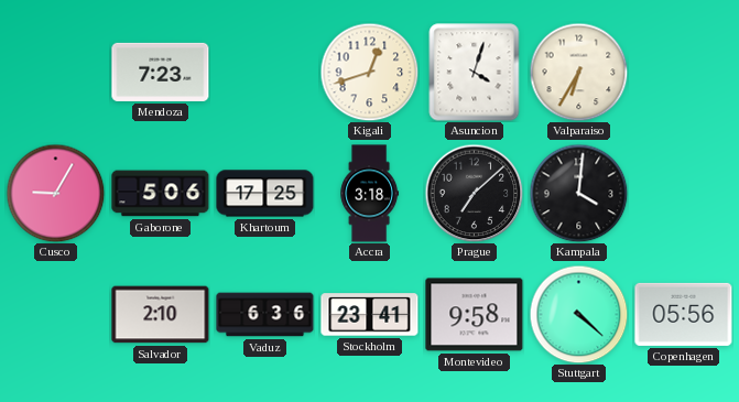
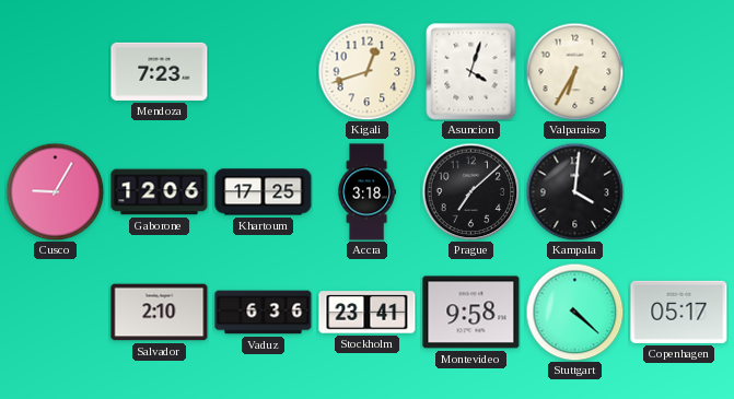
Gaborone: 5:06 -> 12:06 (160, 192)
Copenhagen: 05:56 -> 05:17 (679, 312)
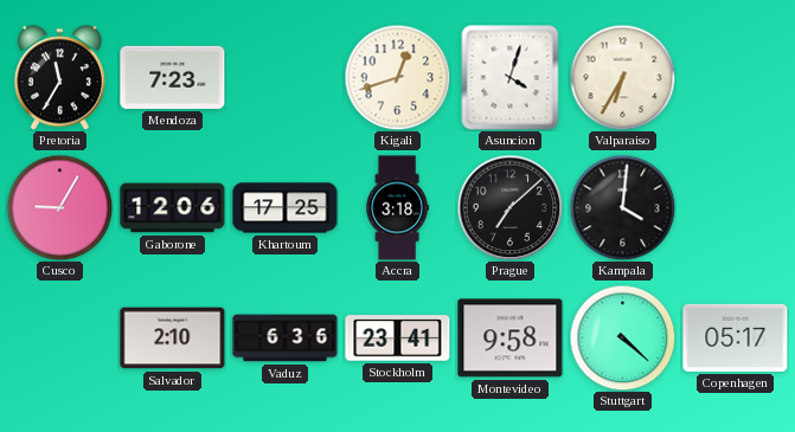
Pretoria: none -> 11:35 (59, 78)
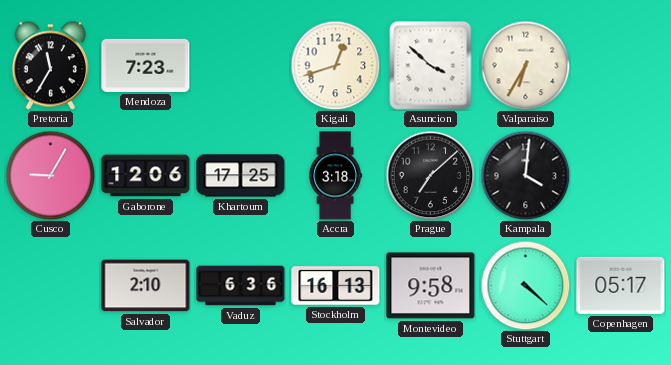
Asuncion: 4:03 -> 3:52 (431, 66)
Stockholm: 23:41 -> 16:13 (336, 286)
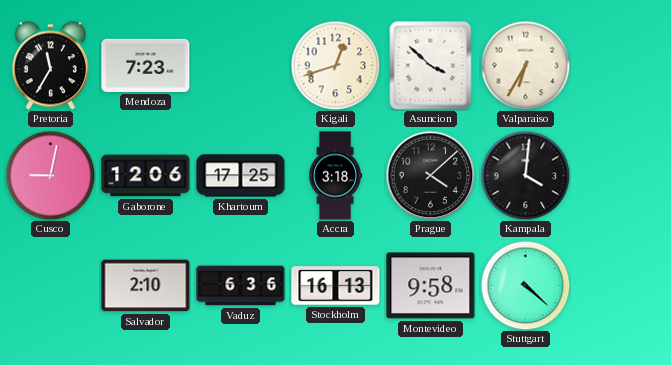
Cusco: 9:05 -> 9:02 (50, 175)
Prague: 7:08 -> 4:08 (430, 175)
Copenhagen: 05:17 -> none (621, 285)
